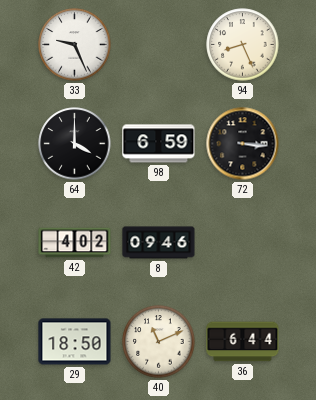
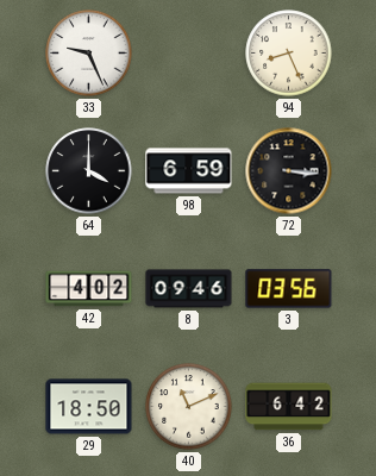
3: none -> 03:56 (289, 289)
36: 6:44 -> 6:42 (289, 407)
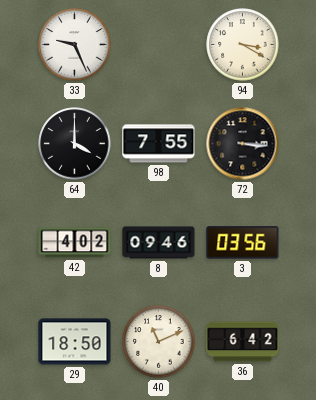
94: 8:26 -> 3:20 (243, 45)
98: 6:59 -> 7:55 (159, 144)
